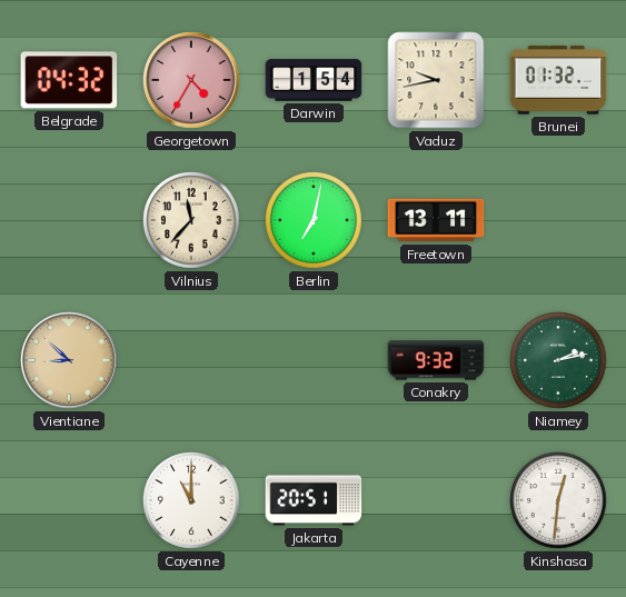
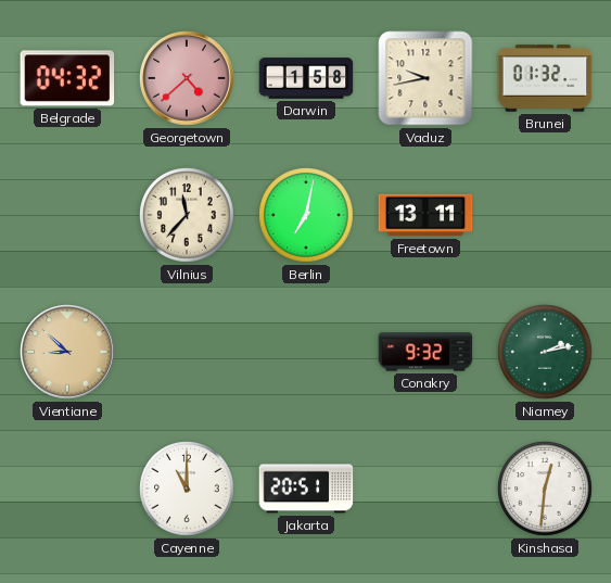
Georgetown: 4:35 -> 4:38 (187, 78)
Darwin: 1:54 -> 1:58 (306, 78)
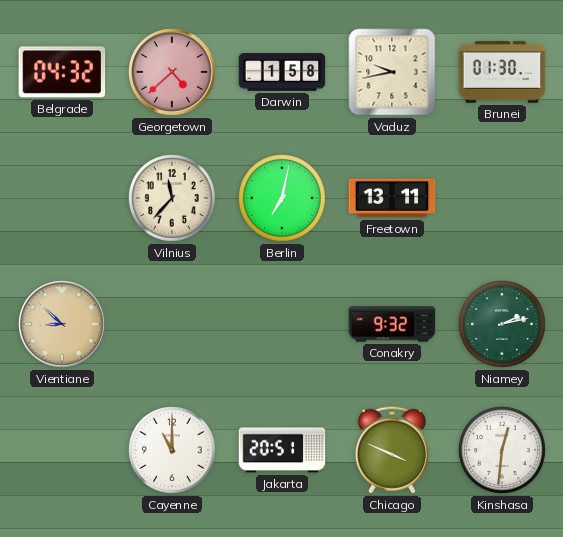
Brunei: 01:32 -> 01:30 (502, 72)
Chicago: none -> 3:49 (392, 450)
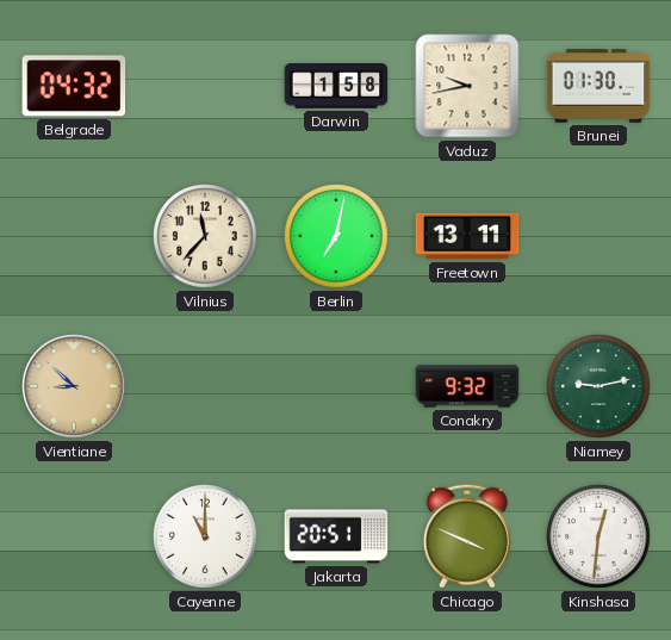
Georgetown: 4:38 -> none (172, 72)
Niamey: 2:13 -> 9:13 (599, 387)
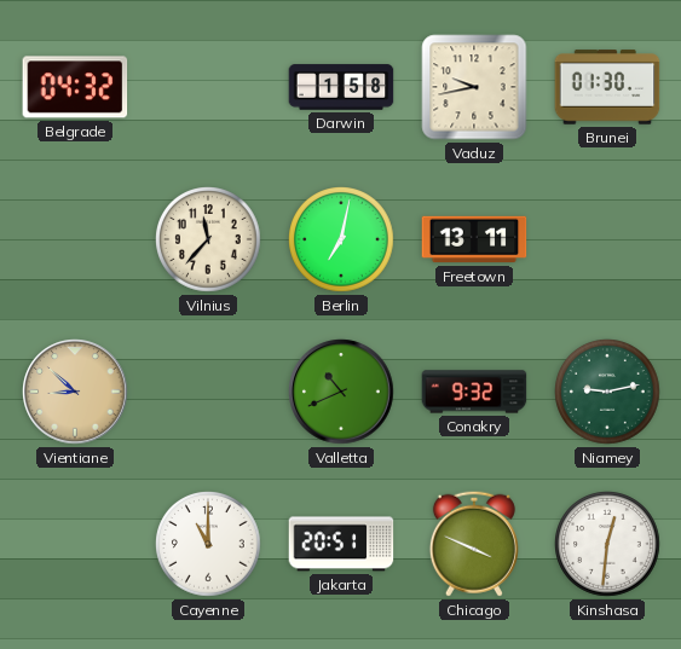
Valletta: none -> 10:41 (341, 392)
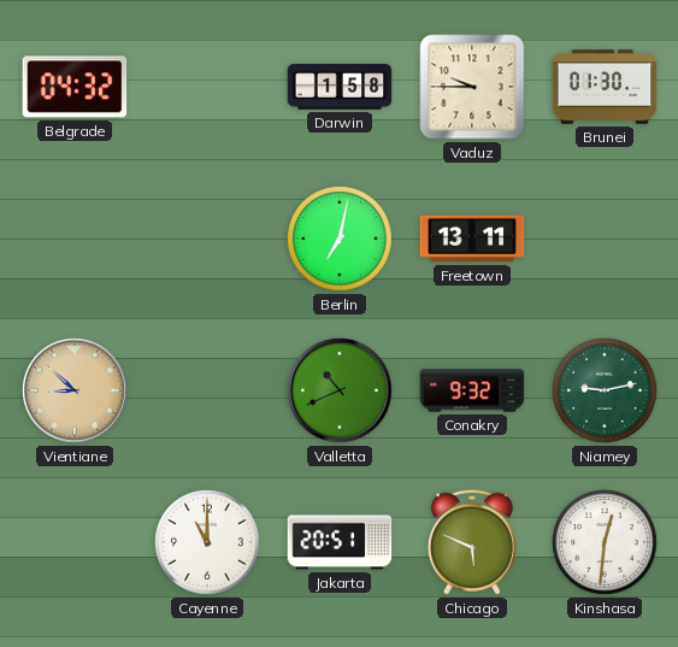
Vaduz: 9:43 -> 9:45 (472, 87)
Vilnius: 11:37 -> none (209, 241)
Chicago: 3:49 -> 5:49 (472, 542)
